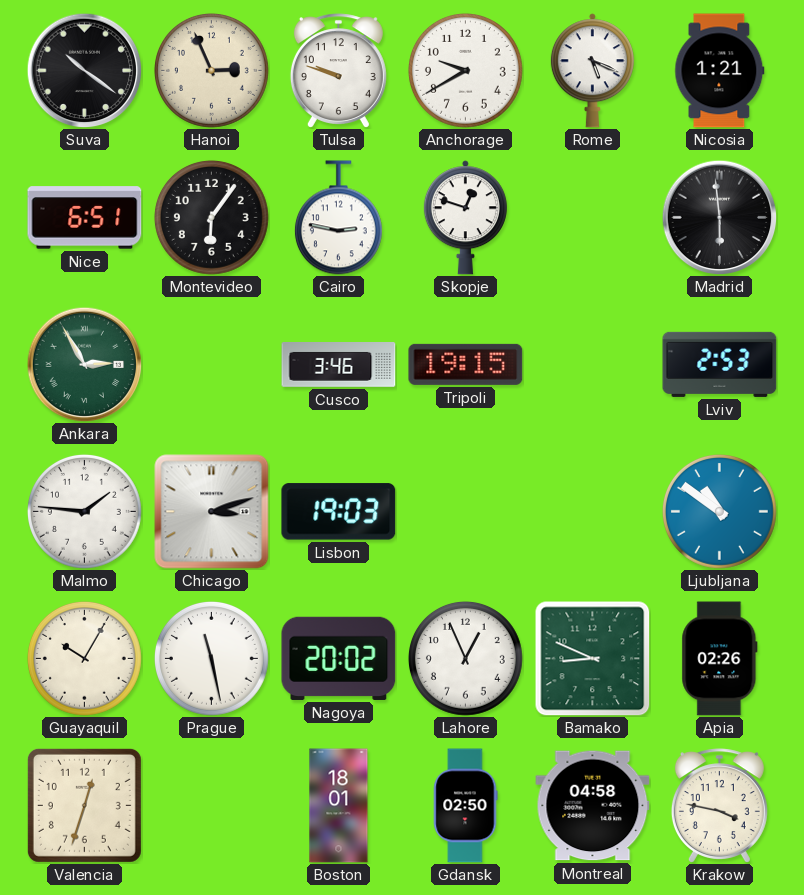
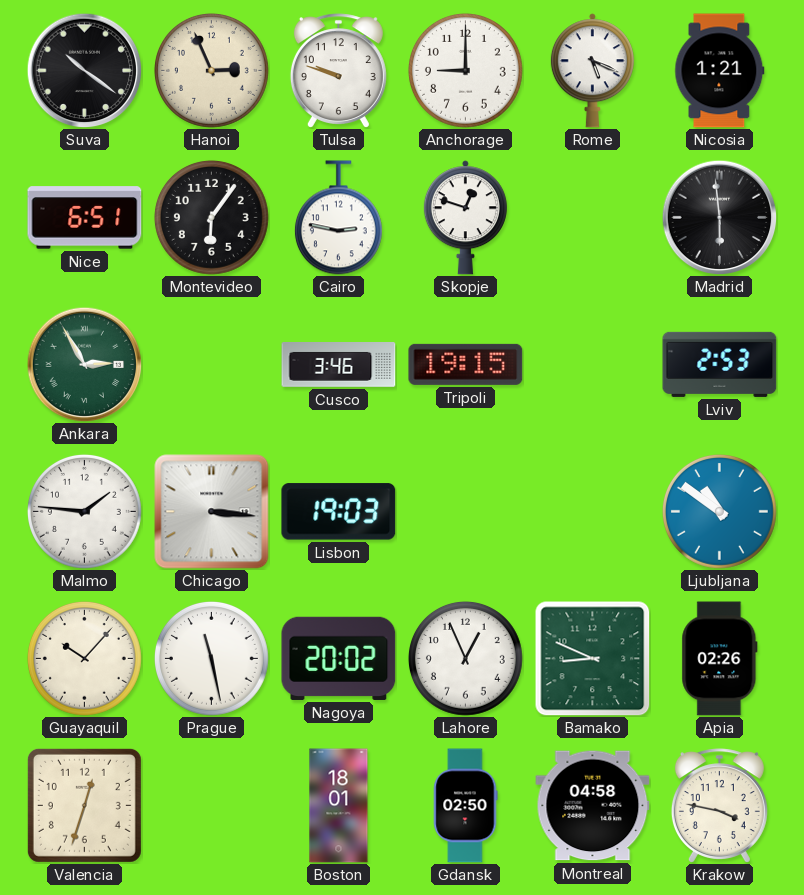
Anchorage: 9:40 -> 9:00 (465, 70)
Chicago: 3:12 -> 3:16 (212, 512)
Guayaquil: 10:05 -> 10:07 (84, 658)
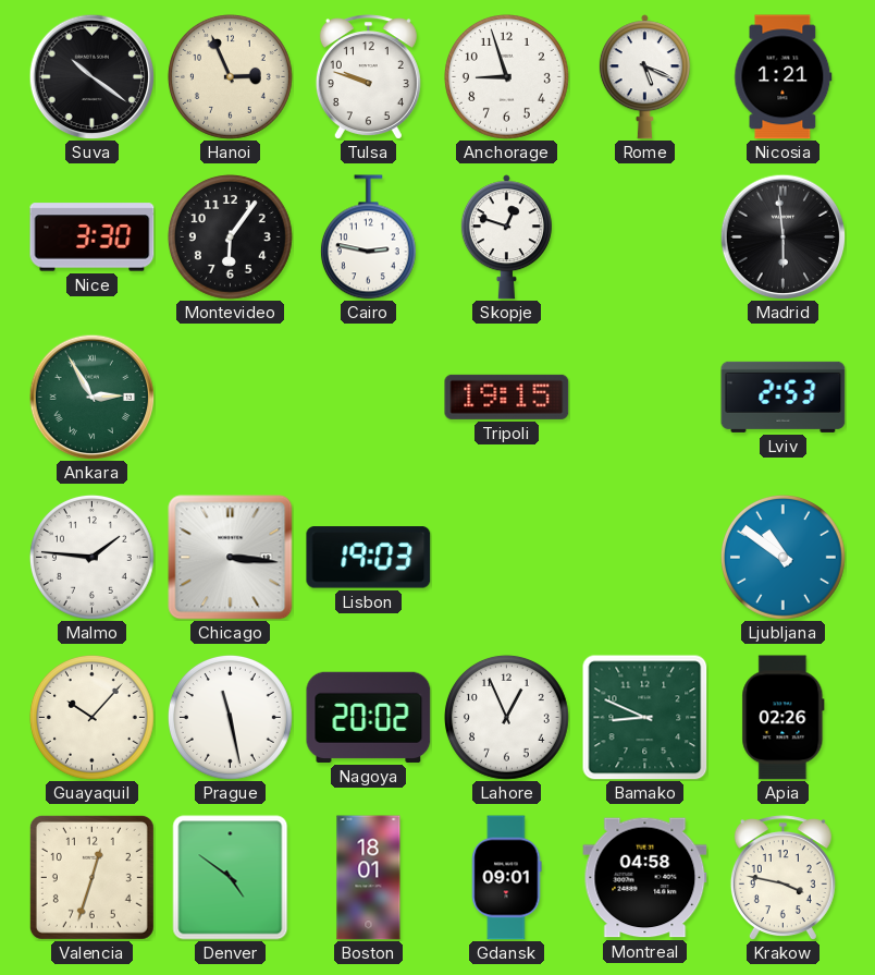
Anchorage: 9:00 -> 8:57 (506, 76)
Nice: 6:51 -> 3:30 (93, 237)
Cusco: 3:46 -> none (339, 365)
Denver: none -> 4:51 (231, 878)
Gdansk: 02:50 -> 09:01 (507, 878)
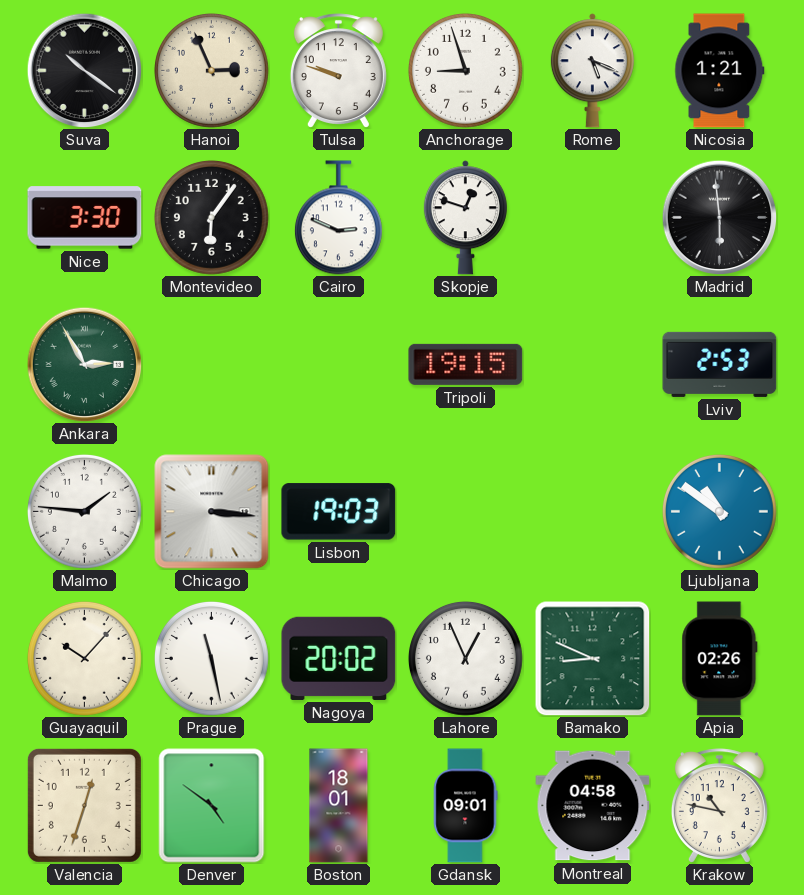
Cairo: 2:47 -> 2:49 (338, 218)
Krakow: 3:47 -> 10:47 (719, 806)
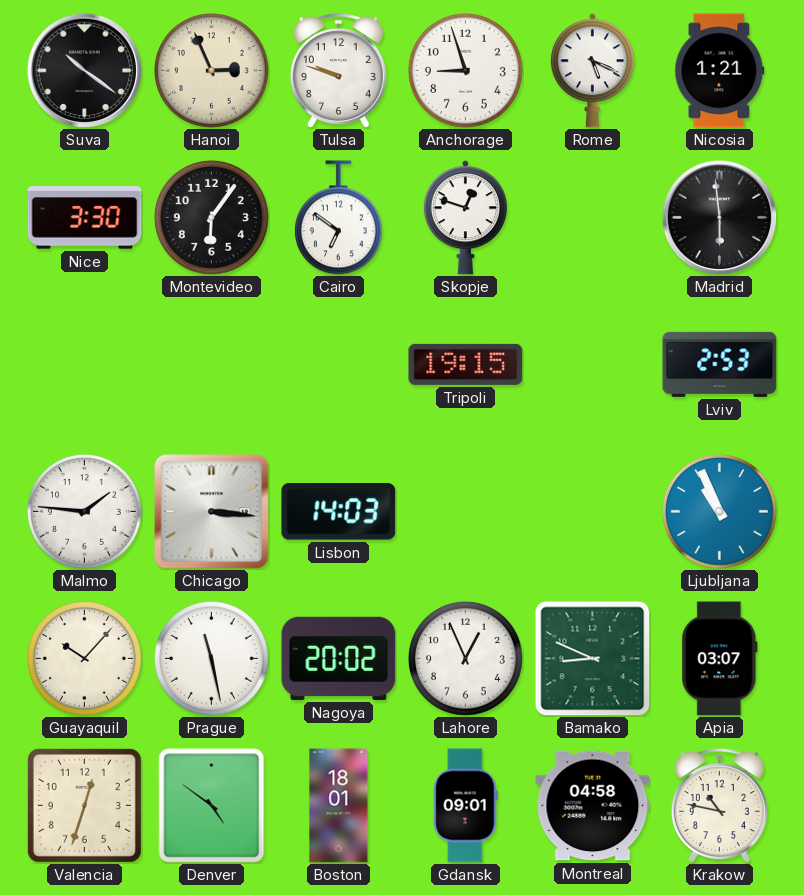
Cairo: 2:49 -> 6:51 (338, 218)
Ankara: 2:55 -> none (84, 364)
Lisbon: 19:03 -> 14:03 (339, 512)
Ljubljana: 10:51 -> 10:56 (719, 511)
Apia: 02:26 -> 03:07 (720, 659)
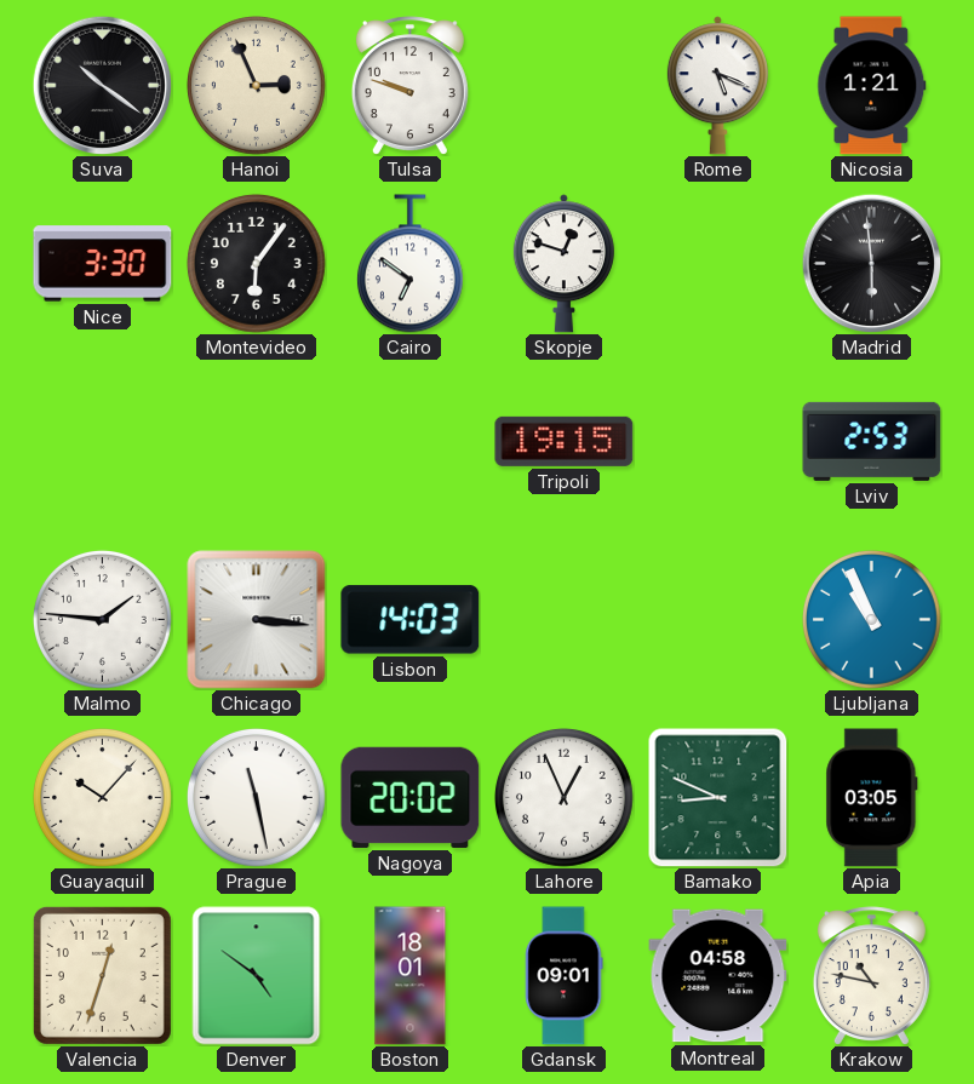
Anchorage: 8:57 -> none (465, 70)
Apia: 03:07 -> 03:05 (872, 798)
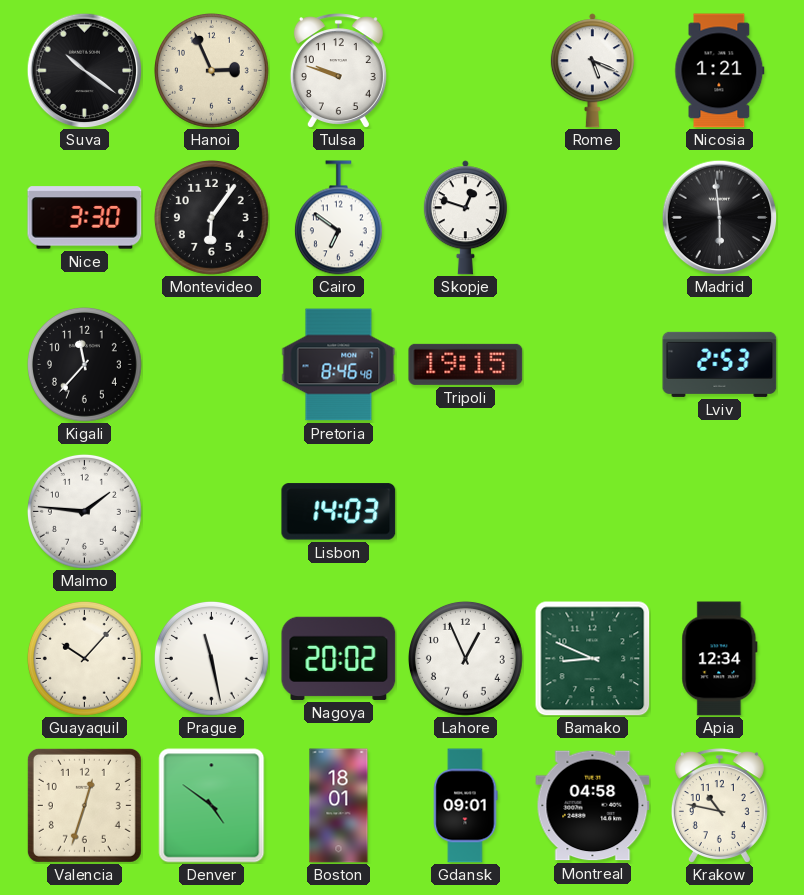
Kigali: none -> 11:37 (84, 364)
Pretoria: none -> 8:46 (339, 365)
Chicago: 3:16 -> none (257, 620)
Ljubljana: 10:56 -> none (871, 619)
Apia: 03:05 -> 12:34 (720, 659)
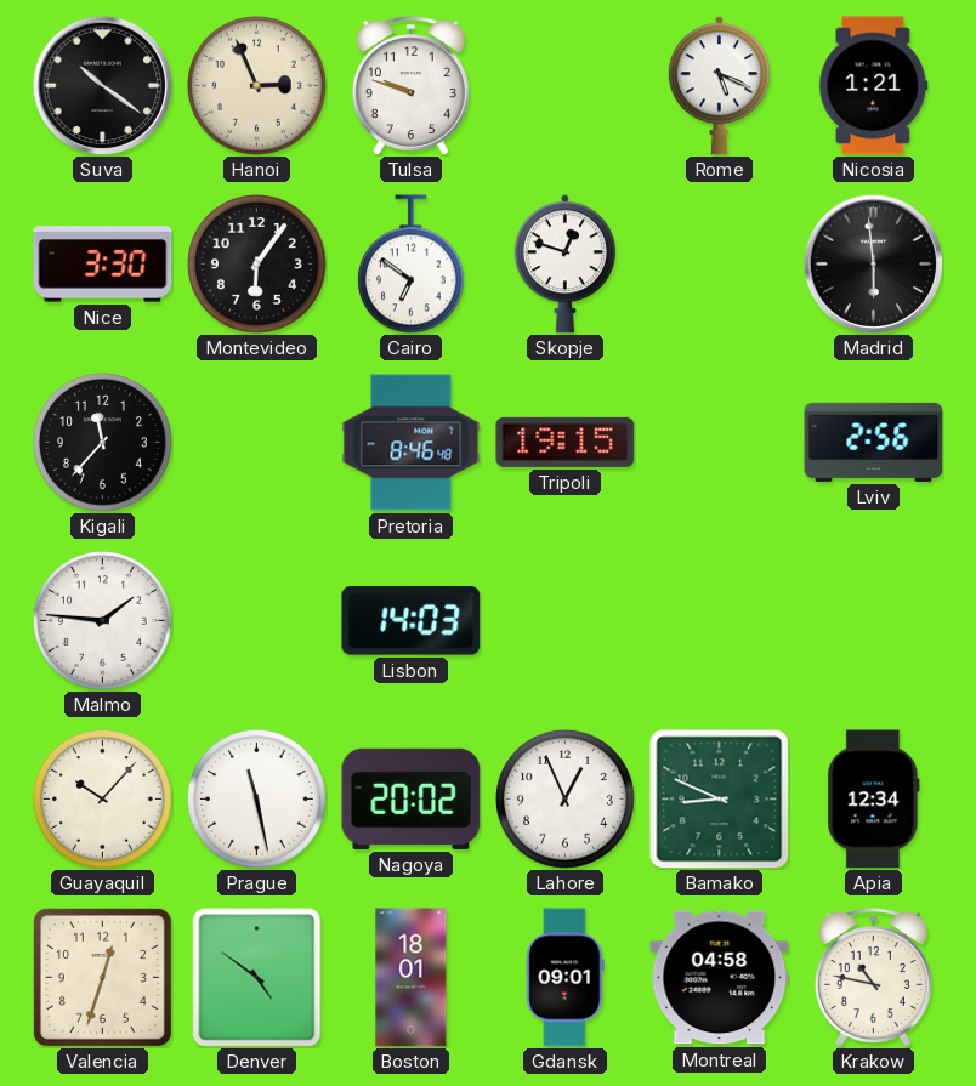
Lviv: 2:53 -> 2:56 (874, 442)
